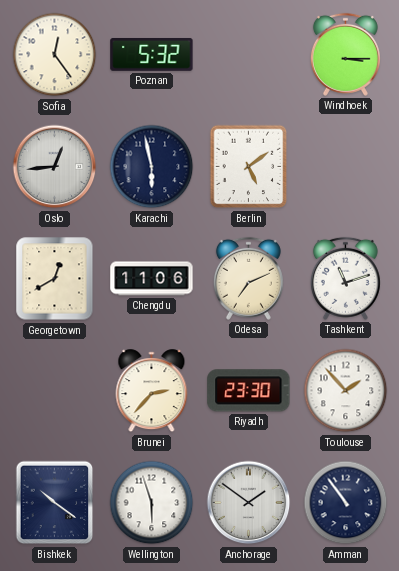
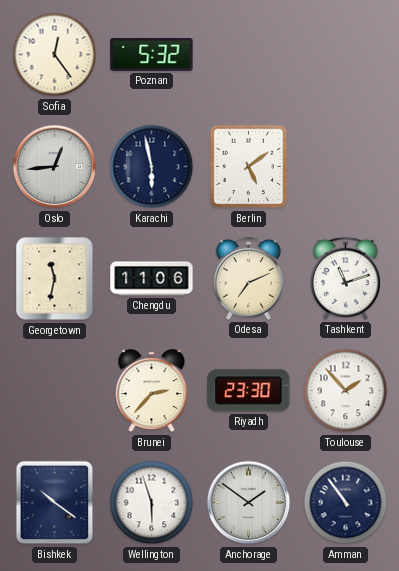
Windhoek: 3:15 -> none (345, 54)
Georgetown: 12:40 -> 11:32 (55, 279)
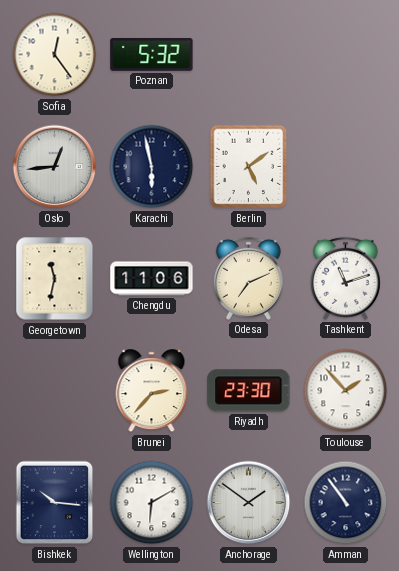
Bishkek: 10:21 -> 10:16 (55, 503)
Wellington: 5:57 -> 6:10 (152, 503)
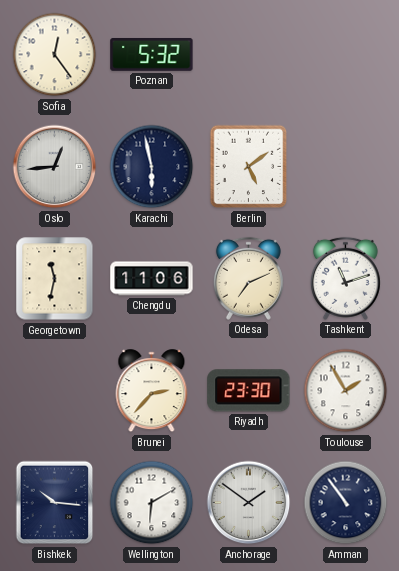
Toulouse: 1:53 -> 1:55 (346, 391)
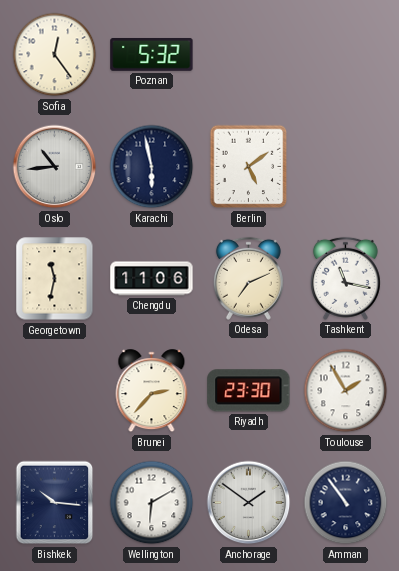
Oslo: 12:44 -> 10:44 (55, 167)
Tashkent: 11:12 -> 11:17 (345, 278)
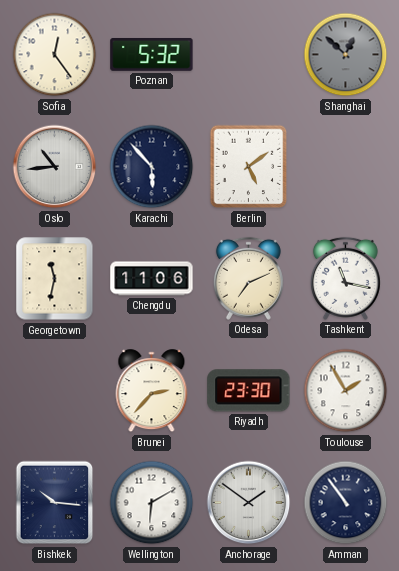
Shanghai: none -> 12:52 (346, 55)
Karachi: 5:58 -> 5:53 (152, 167)
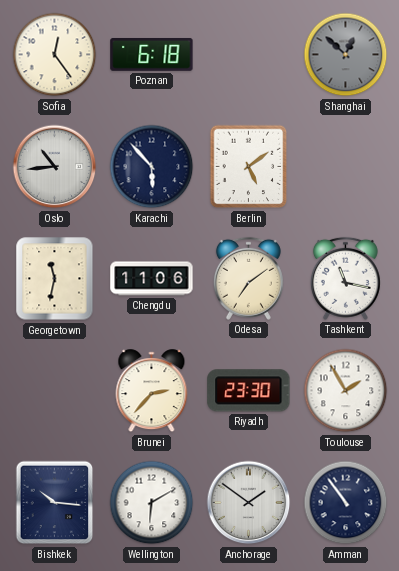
Poznan: 5:32 -> 6:18 (152, 54)
Odesa: 7:11 -> 7:09 (248, 278)
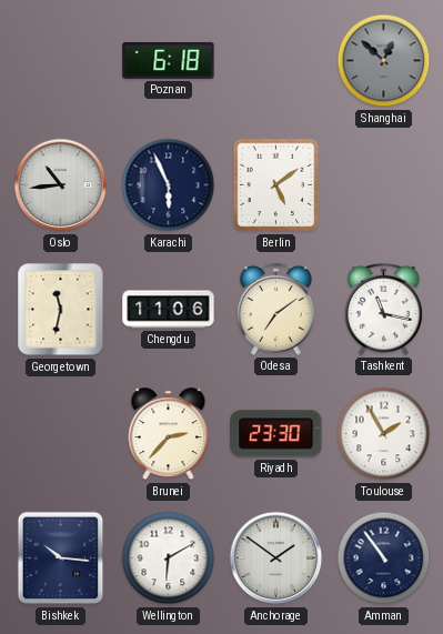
Sofia: 12:24 -> none (55, 55)
Karachi: 5:53 -> 5:56 (169, 185)
